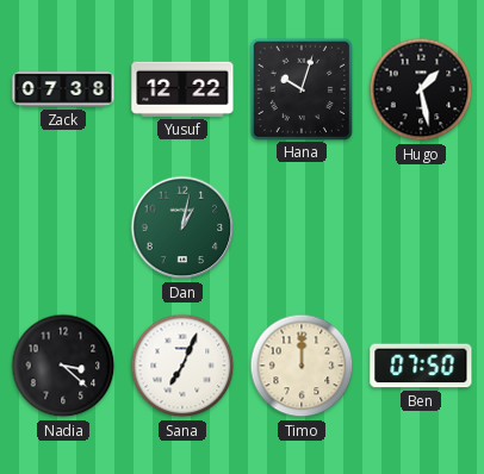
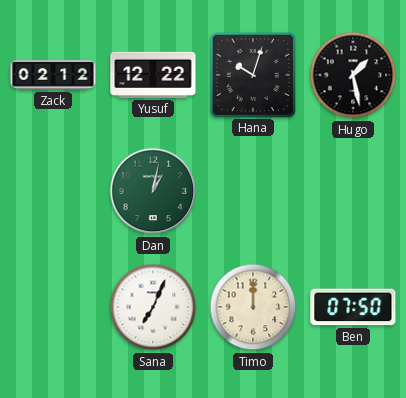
Zack: 07:38 -> 02:12 (53, 75)
Nadia: 3:22 -> none (63, 366)
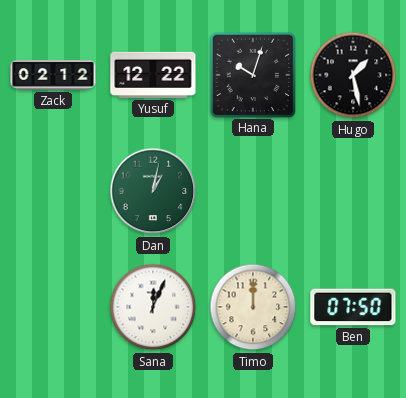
Sana: 7:04 -> 12:04 (153, 307)
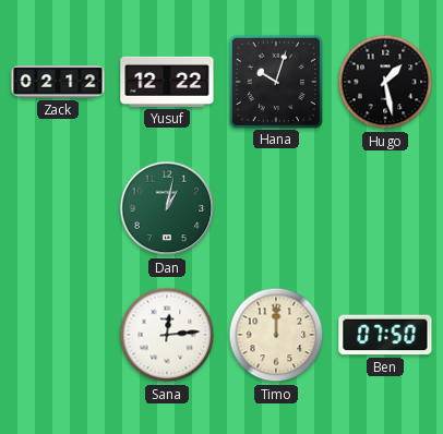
Sana: 12:04 -> 12:14 (167, 335)
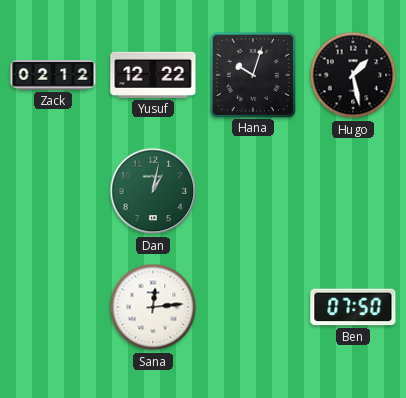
Timo: 12:00 -> none (276, 335)
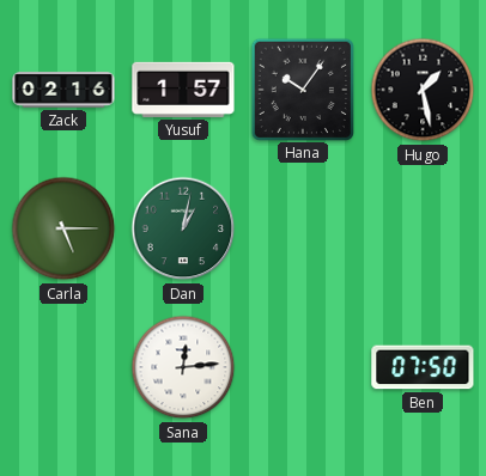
Zack: 02:12 -> 02:16 (63, 90)
Yusuf: 12:22 -> 1:57 (183, 90)
Hana: 10:03 -> 10:06 (302, 89)
Carla: none -> 5:15 (63, 228)
